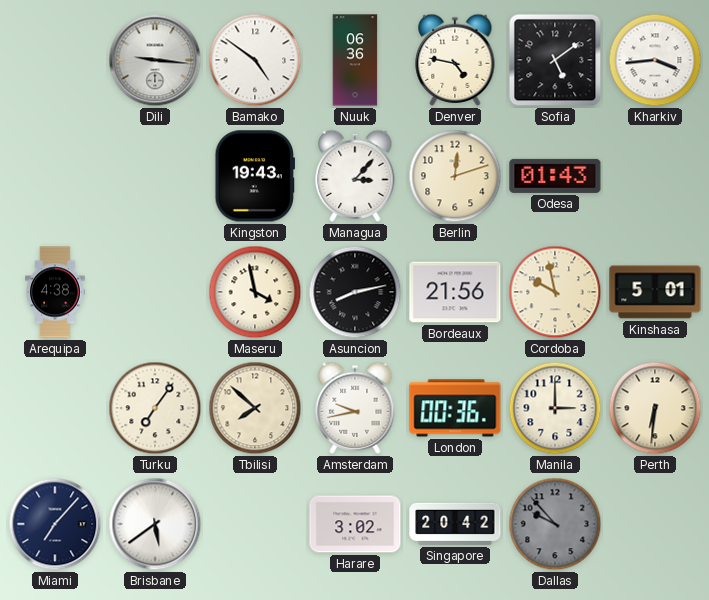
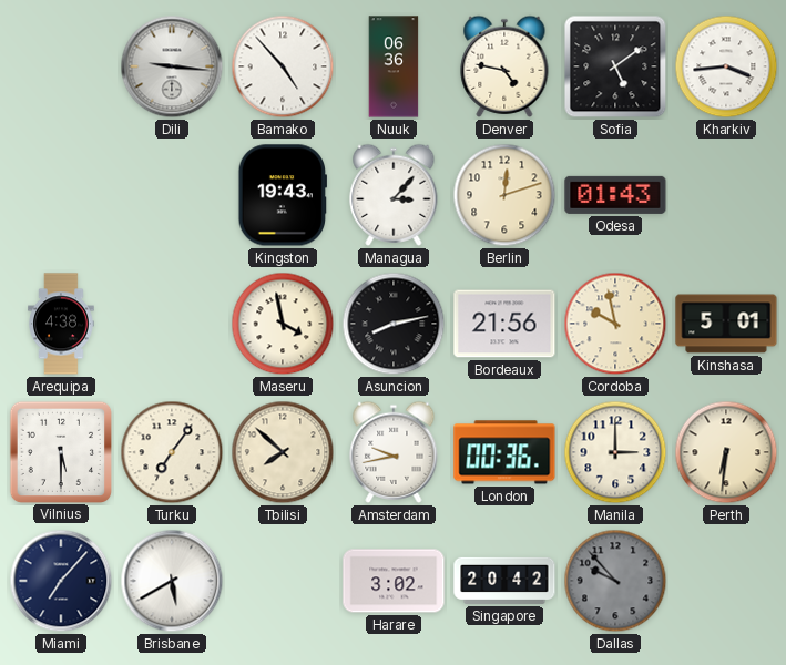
Bamako: 4:51 -> 4:53 (283, 66)
Vilnius: none -> 5:30 (60, 451)
Brisbane: 5:39 -> 5:40 (172, 581)
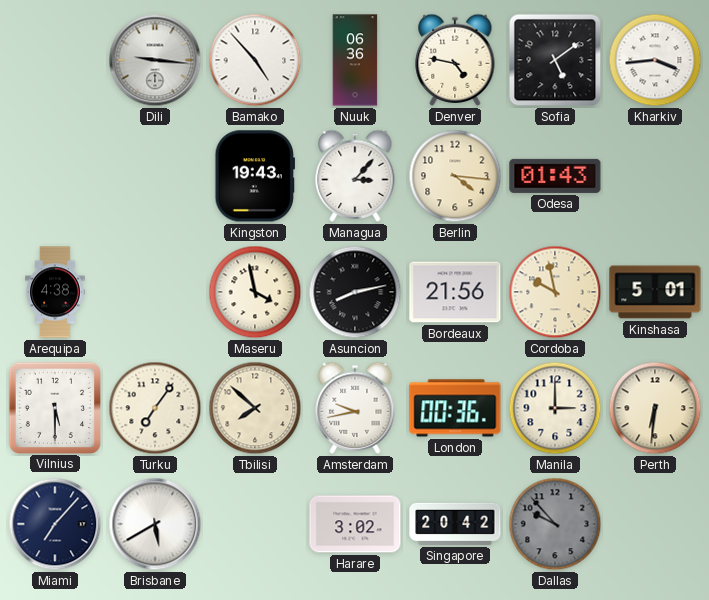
Berlin: 12:12 -> 4:16 (455, 176)
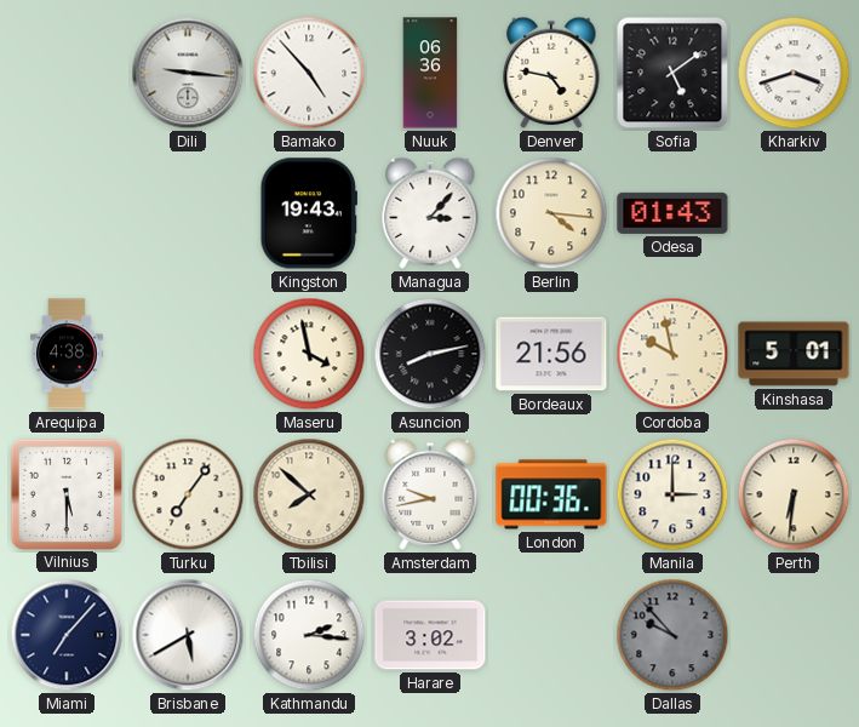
Kharkiv: 3:44 -> 3:42 (794, 73)
Kathmandu: none -> 2:16 (309, 635)
Singapore: 20:42 -> none (455, 524)
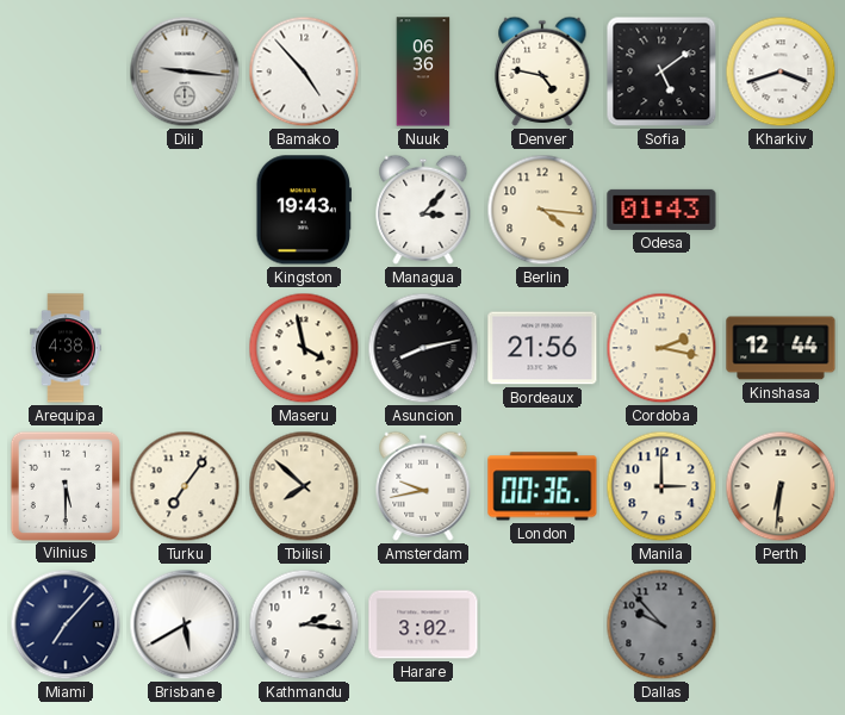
Cordoba: 9:58 -> 2:17 (661, 348)
Kinshasa: 5:01 -> 12:44 (781, 348)
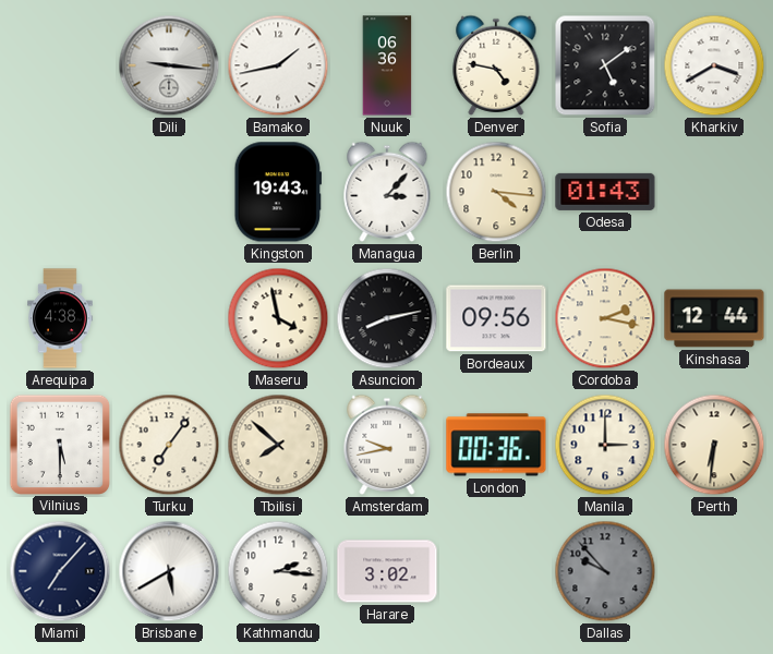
Bamako: 4:53 -> 1:43 (278, 65)
Kharkiv: 3:42 -> 3:40 (714, 65)
Bordeaux: 21:56 -> 09:56 (496, 318)
